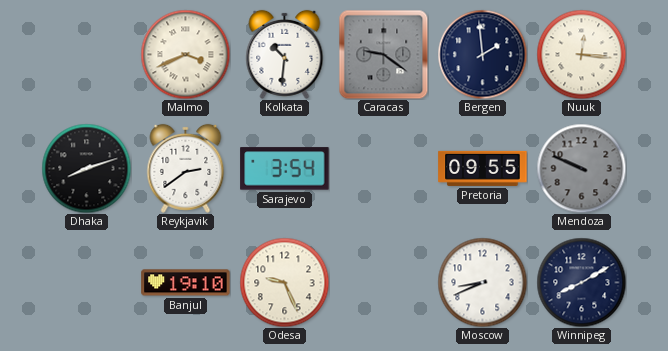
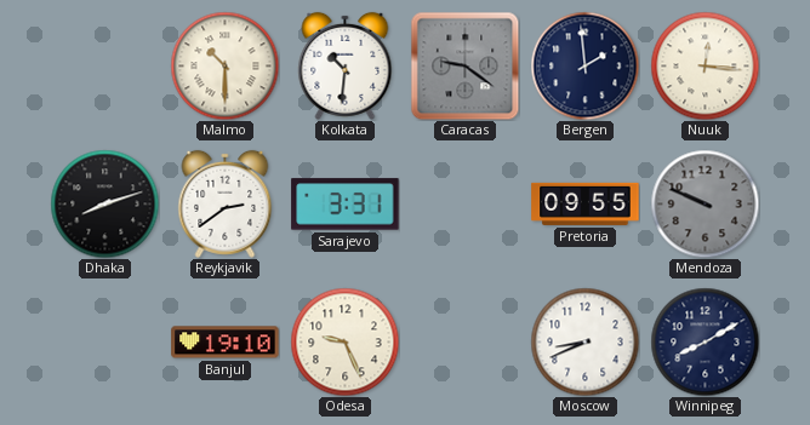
Malmo: 3:41 -> 10:30 (224, 65)
Sarajevo: 3:54 -> 3:31 (346, 205)
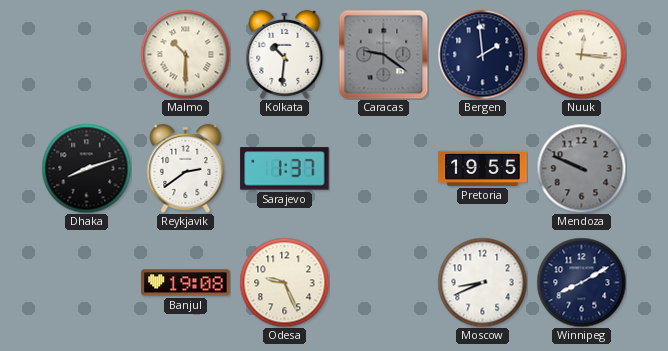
Sarajevo: 3:31 -> 1:37 (285, 169)
Pretoria: 09:55 -> 19:55 (483, 168)
Banjul: 19:10 -> 19:08 (186, 283)
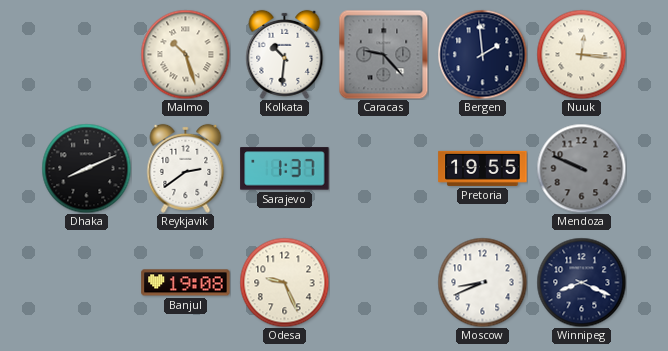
Malmo: 10:30 -> 10:27 (185, 54)
Caracas: 9:21 -> 9:23 (383, 54)
Dhaka: 8:12 -> 8:11 (86, 168)
Winnipeg: 8:10 -> 8:19 (581, 282)
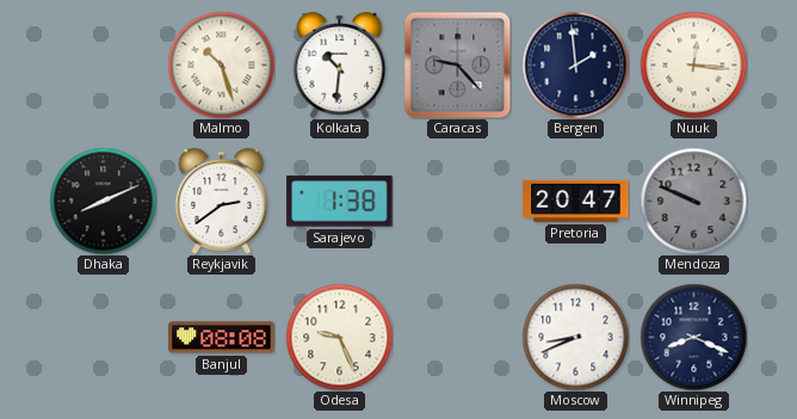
Sarajevo: 1:37 -> 1:38 (340, 202)
Pretoria: 19:55 -> 20:47 (576, 201)
Banjul: 19:08 -> 08:08 (222, 338)
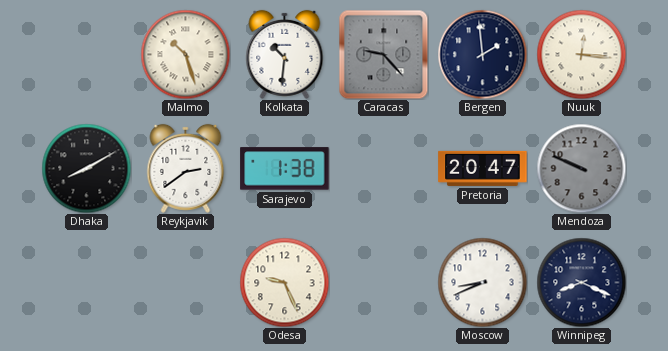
Dhaka: 8:11 -> 8:10 (86, 168)
Banjul: 08:08 -> none (222, 338)
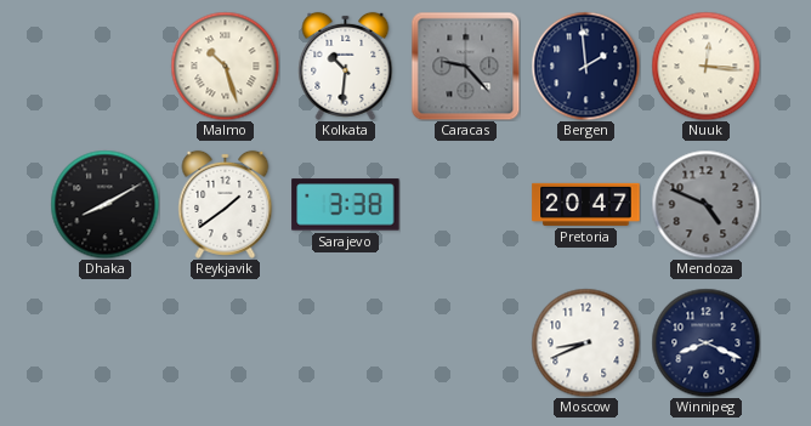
Reykjavik: 2:39 -> 1:39 (226, 204)
Sarajevo: 1:38 -> 3:38 (346, 205)
Mendoza: 9:49 -> 4:49 (705, 204)
Odesa: 9:26 -> none (284, 282)
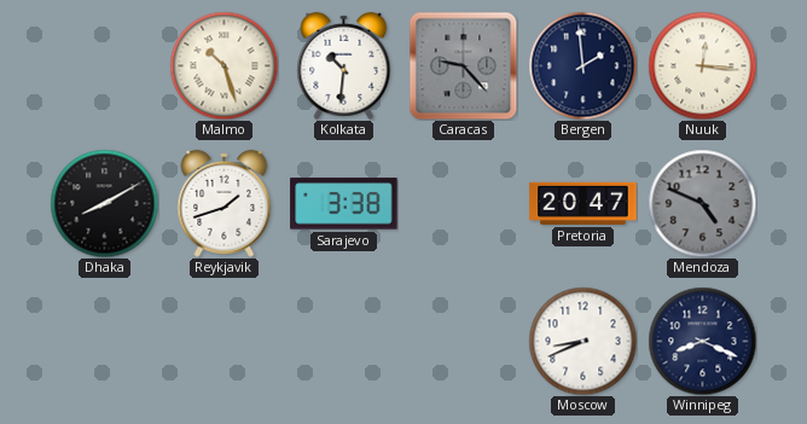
Reykjavik: 1:39 -> 1:42 (225, 203)
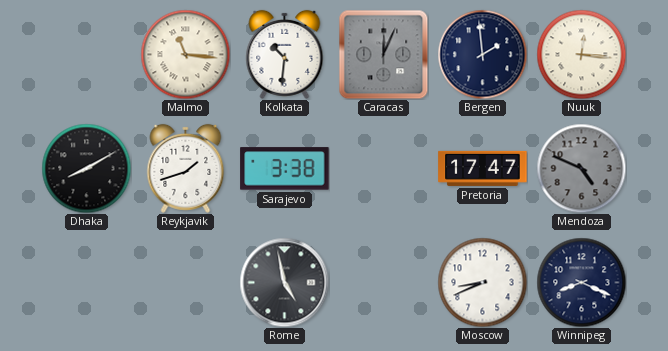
Malmo: 10:27 -> 11:16 (185, 54)
Caracas: 9:23 -> 12:04 (383, 54)
Pretoria: 20:47 -> 17:47 (483, 168)
Rome: none -> 4:58 (284, 282)
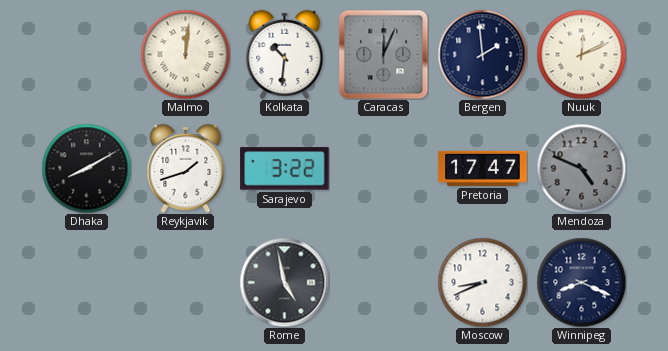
Malmo: 11:16 -> 12:01 (185, 54)
Nuuk: 12:16 -> 12:11 (581, 54)
Sarajevo: 3:38 -> 3:22 (285, 169)
